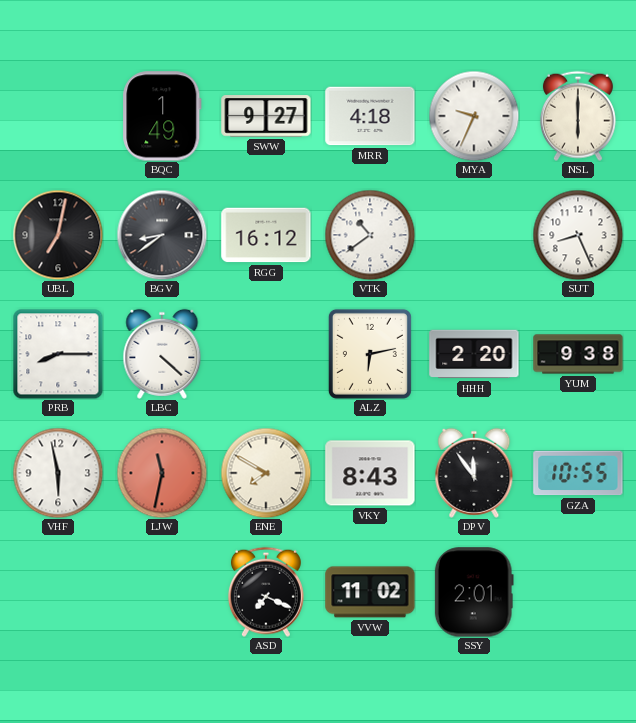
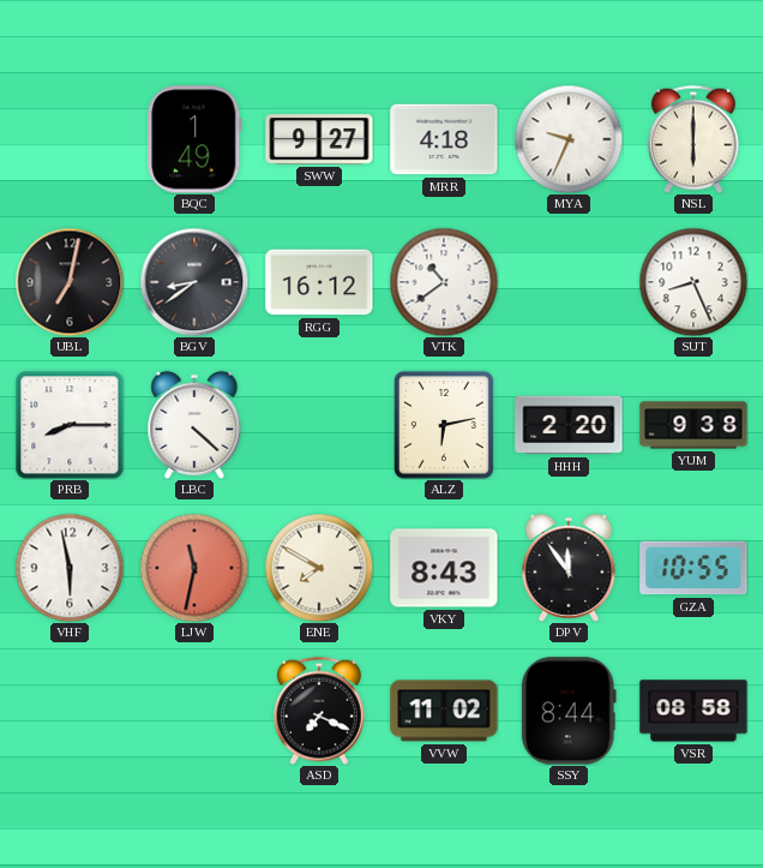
SSY: 2:01 -> 8:44 (569, 711)
VSR: none -> 08:58 (693, 711)
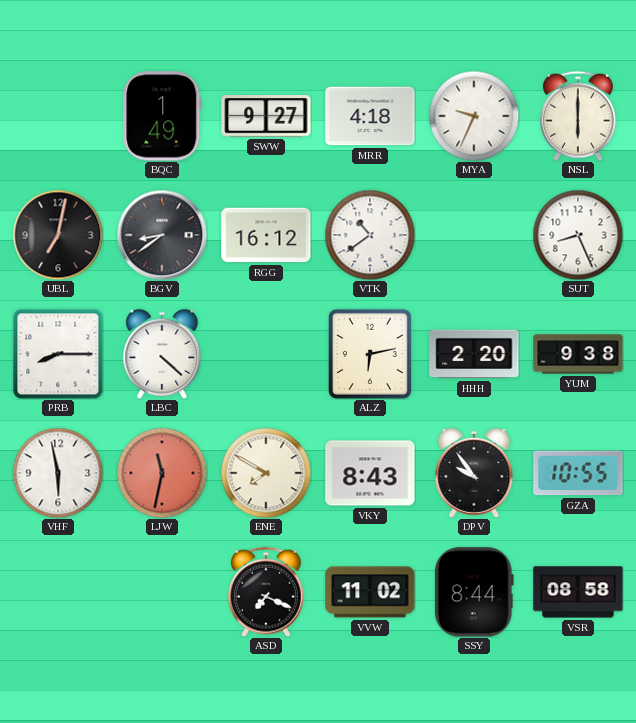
DPV: 11:54 -> 9:54 (474, 473)
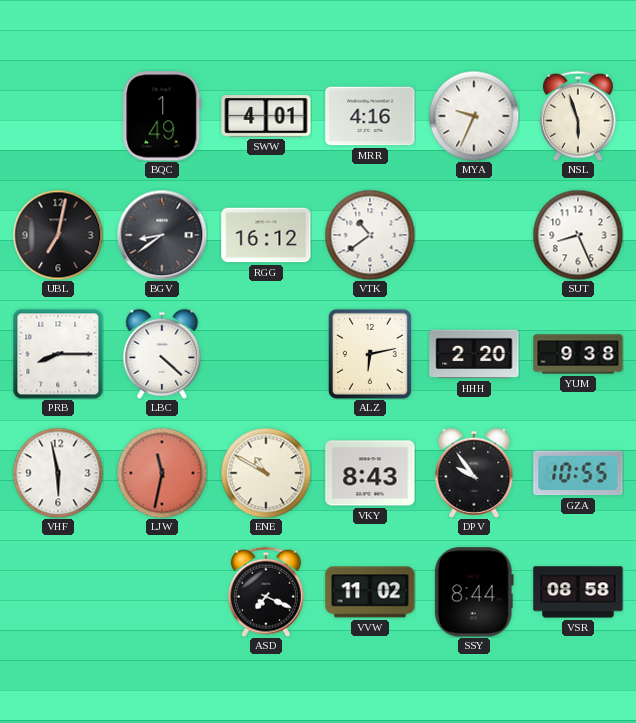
SWW: 9:27 -> 4:01 (266, 116)
MRR: 4:18 -> 4:16 (370, 116)
NSL: 6:00 -> 5:57 (578, 116)
ENE: 7:50 -> 10:50 (266, 473)
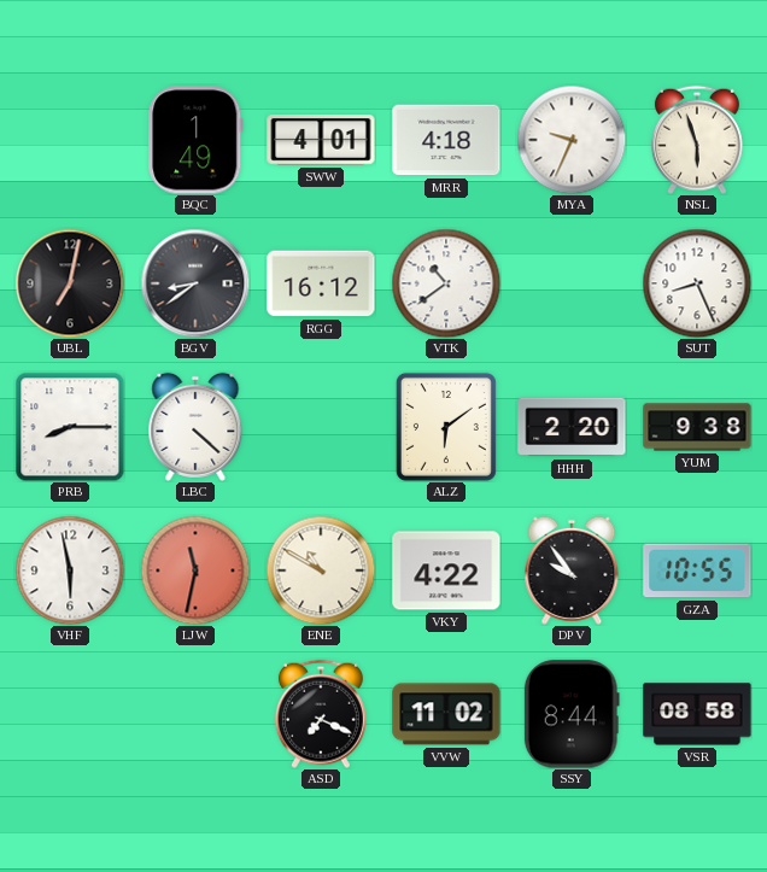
MRR: 4:16 -> 4:18 (446, 140)
ALZ: 6:13 -> 6:09 (446, 427)
VKY: 8:43 -> 4:22 (446, 570)
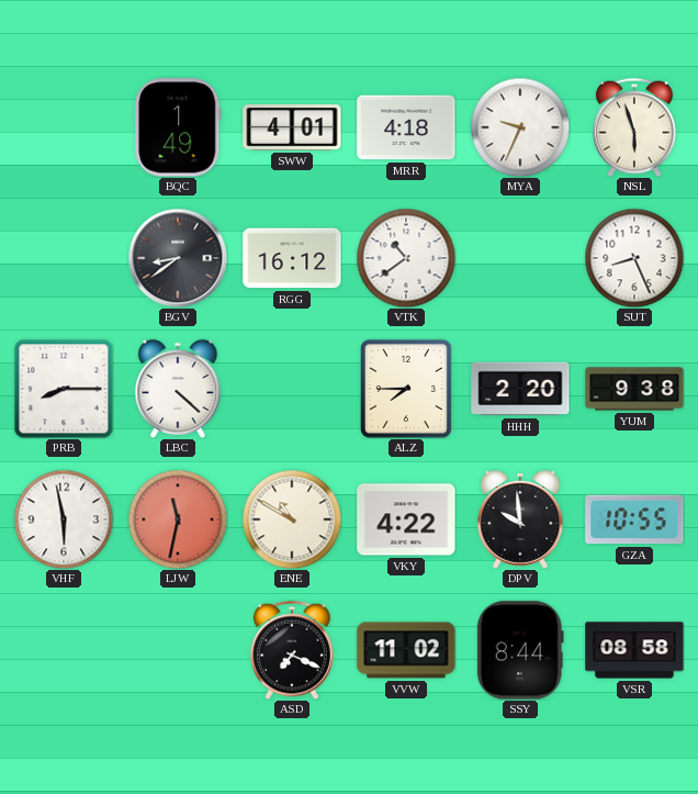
UBL: 7:02 -> none (70, 283)
ALZ: 6:09 -> 7:45 (406, 389)
DPV: 9:54 -> 9:59 (520, 519)
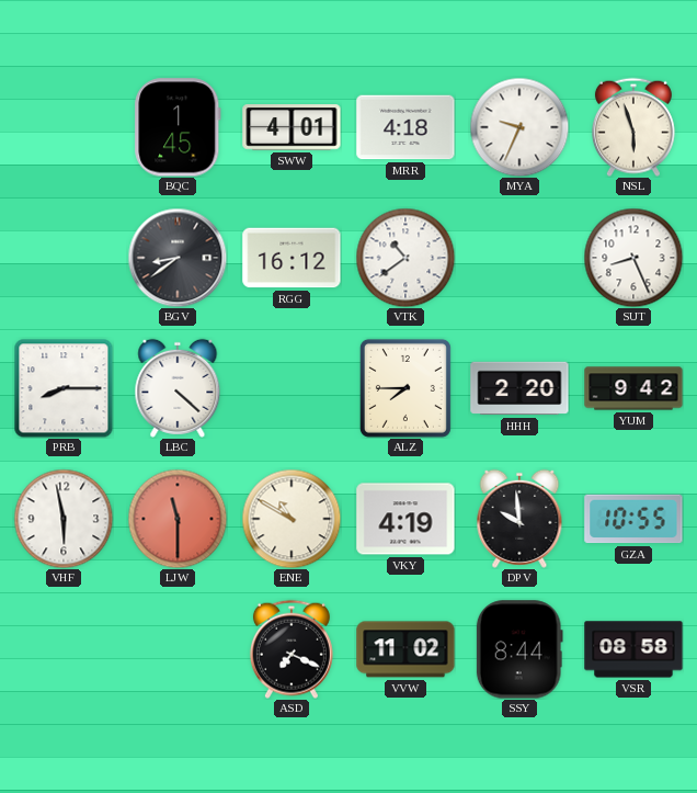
BQC: 1:49 -> 1:45 (178, 127)
YUM: 9:38 -> 9:42 (633, 388)
LJW: 11:32 -> 11:30 (178, 519)
VKY: 4:22 -> 4:19 (405, 519)
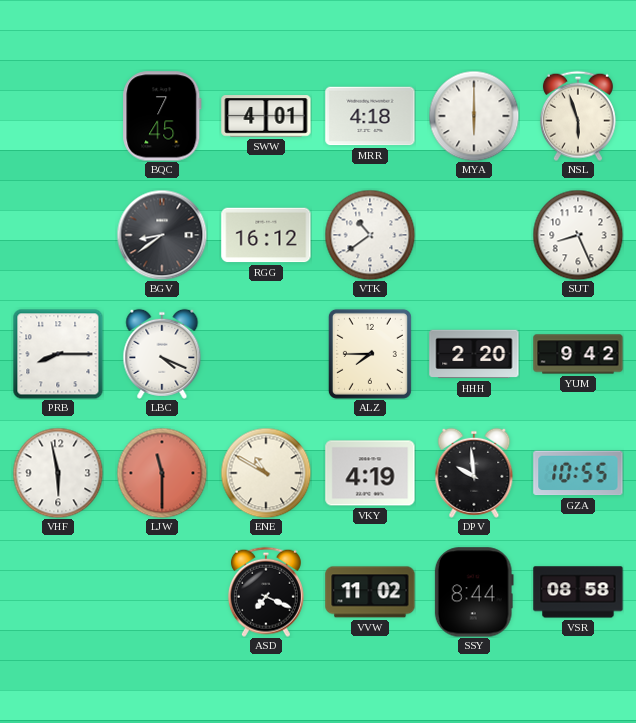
BQC: 1:45 -> 7:45 (162, 116)
MYA: 9:34 -> 6:00 (474, 116)
LBC: 4:22 -> 4:19 (162, 354)
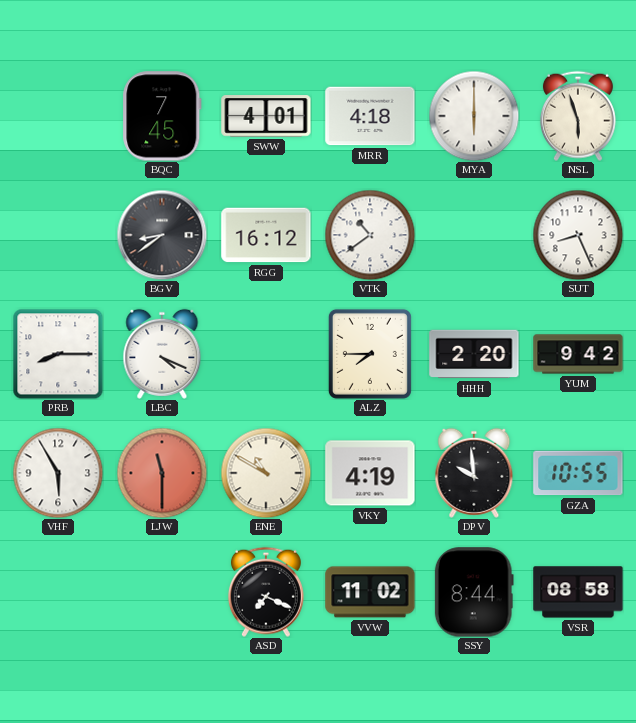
VHF: 5:58 -> 5:55 (58, 473)
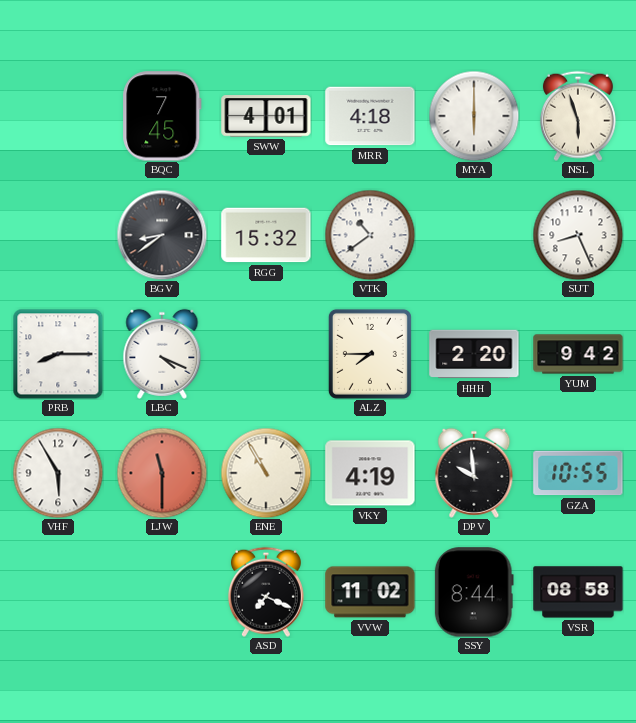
RGG: 16:12 -> 15:32 (266, 235)
ENE: 10:50 -> 10:55 (266, 473)
